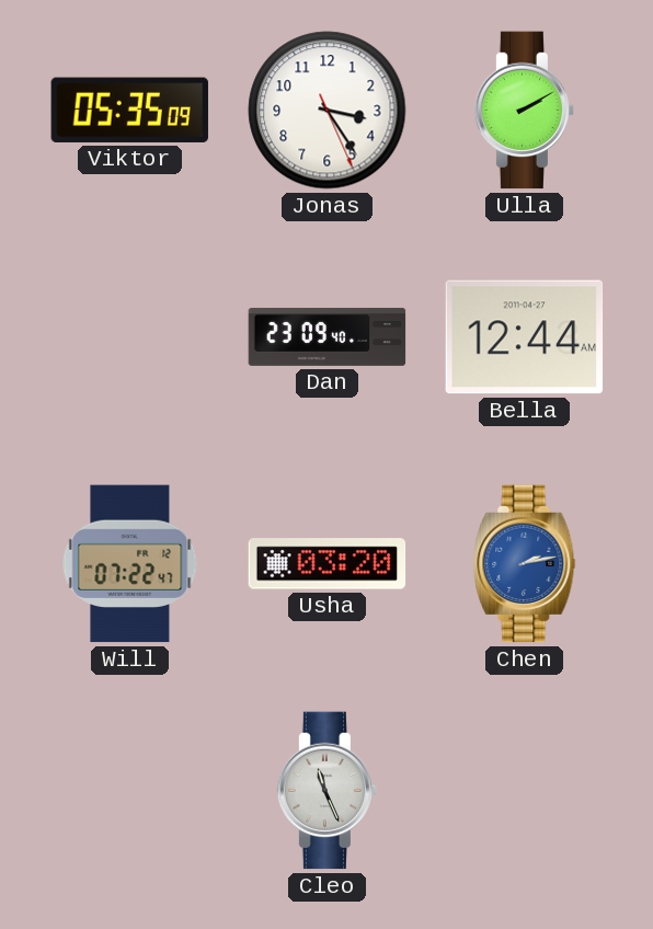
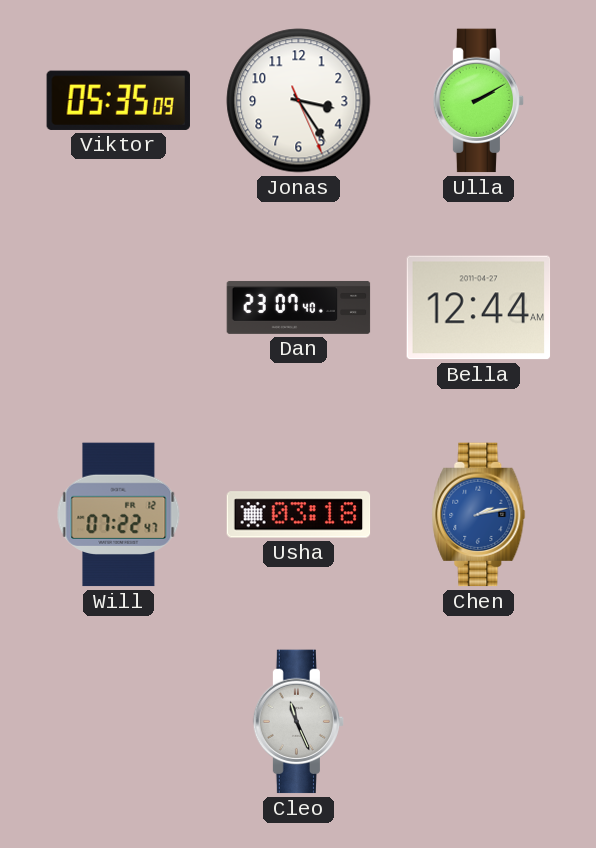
Dan: 23:09 -> 23:07 (299, 307)
Usha: 03:20 -> 03:18 (299, 515)
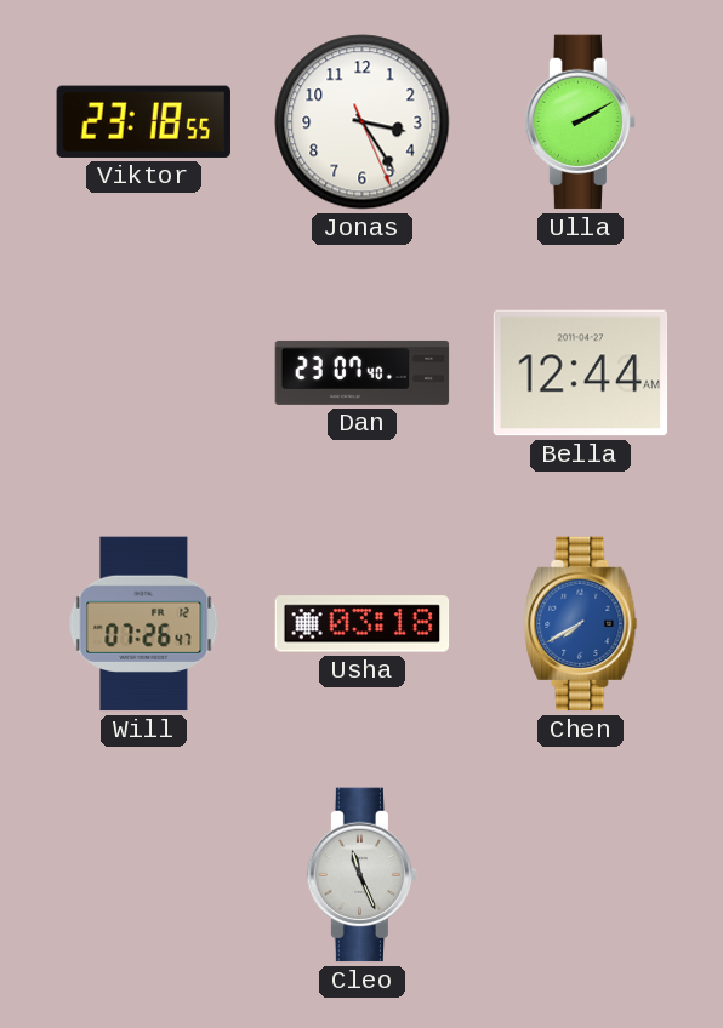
Viktor: 05:35 -> 23:18 (143, 121)
Will: 07:22 -> 07:26 (144, 624)
Chen: 2:13 -> 7:40 (581, 624)
